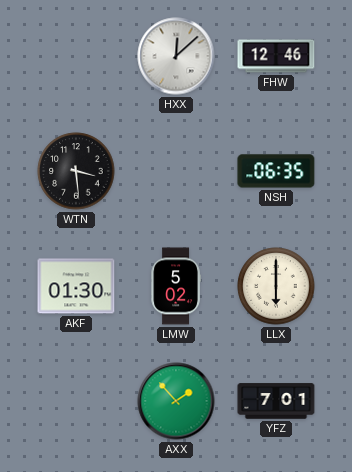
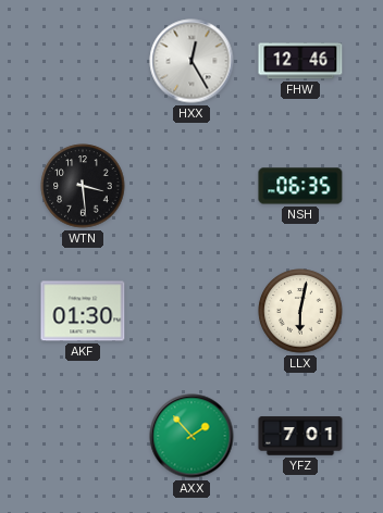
HXX: 12:08 -> 12:25 (191, 61)
LMW: 5:02 -> none (176, 286)
LLX: 6:00 -> 6:02 (300, 311)
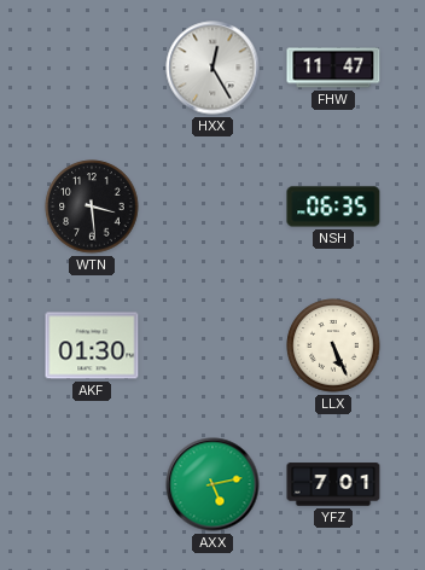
FHW: 12:46 -> 11:47 (333, 68)
LLX: 6:02 -> 5:26 (333, 345)
AXX: 1:53 -> 5:13 (212, 484)
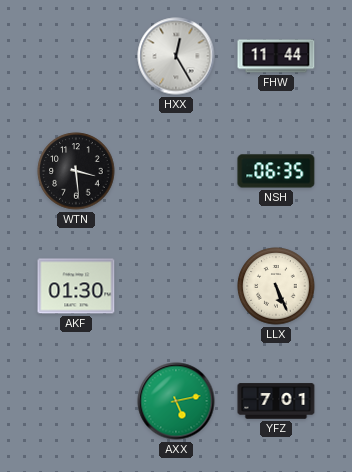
FHW: 11:47 -> 11:44 (276, 56)
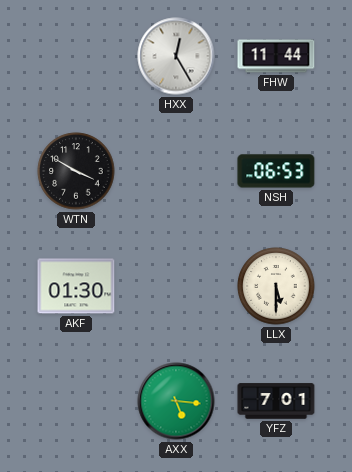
WTN: 3:29 -> 3:50 (76, 171)
NSH: 06:35 -> 06:53 (276, 171)
LLX: 5:26 -> 5:30 (276, 286)
AXX: 5:13 -> 5:16 (176, 401)
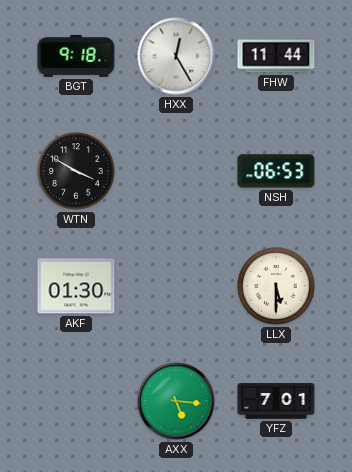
BGT: none -> 9:18 (76, 56)
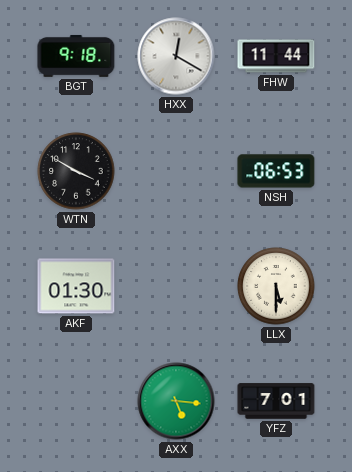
HXX: 12:25 -> 12:20 (176, 56)
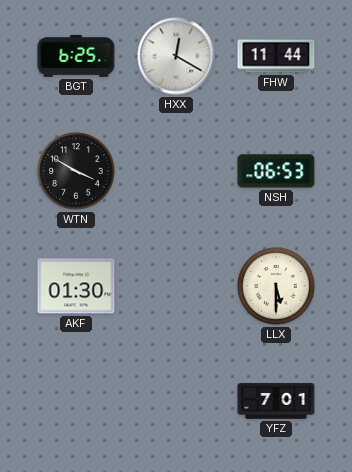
BGT: 9:18 -> 6:25 (76, 56)
AXX: 5:16 -> none (176, 401)
